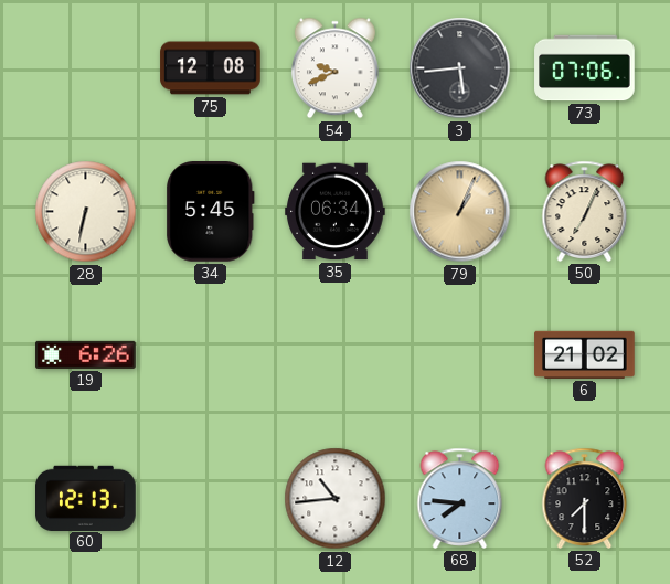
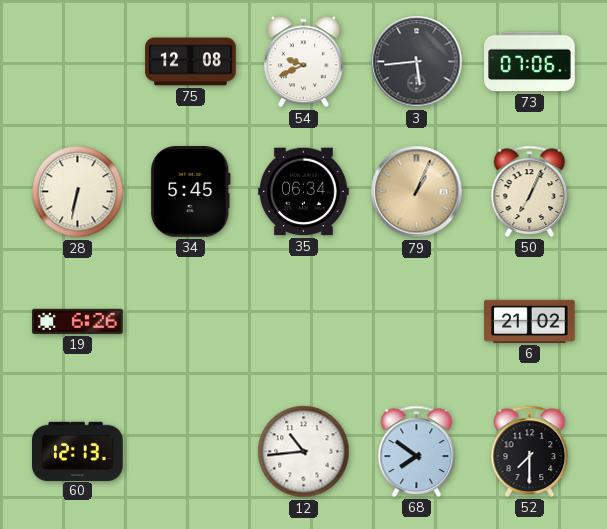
68: 7:46 -> 7:51 (417, 451)
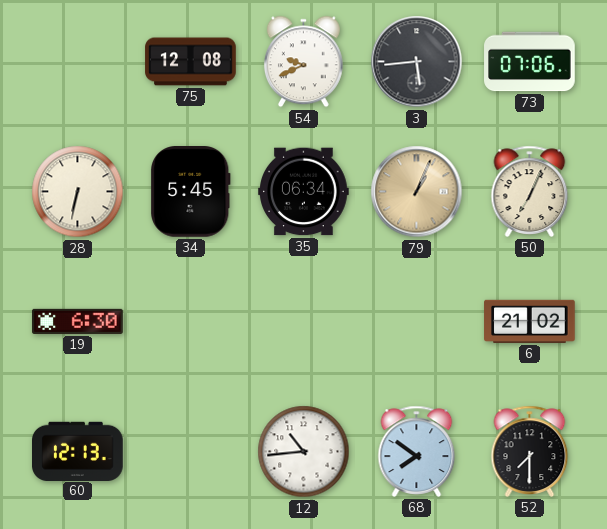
19: 6:26 -> 6:30 (78, 321)
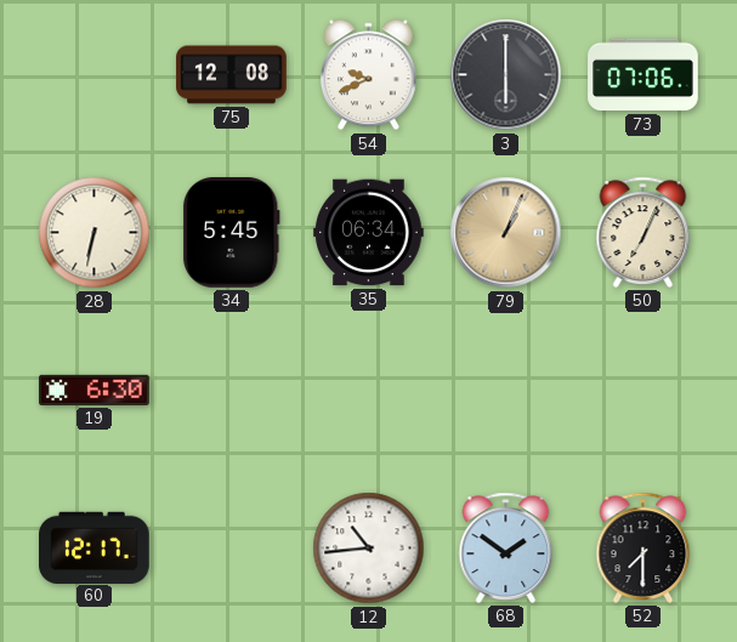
3: 5:44 -> 6:00 (506, 75)
6: 21:02 -> none (530, 321)
60: 12:13 -> 12:17 (95, 547)
68: 7:51 -> 1:51 (506, 547)
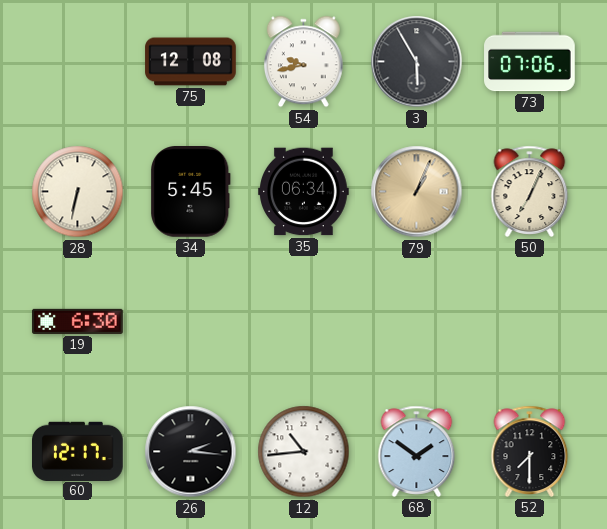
54: 9:41 -> 9:43 (303, 62)
3: 6:00 -> 5:55 (417, 62)
26: none -> 2:16 (191, 452)
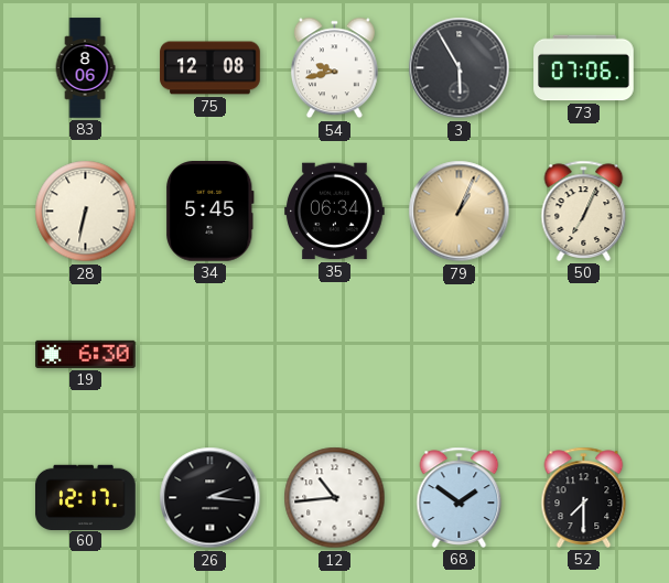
83: none -> 8:06 (85, 68)
